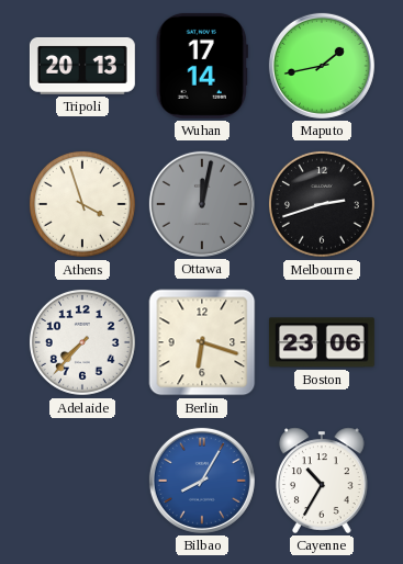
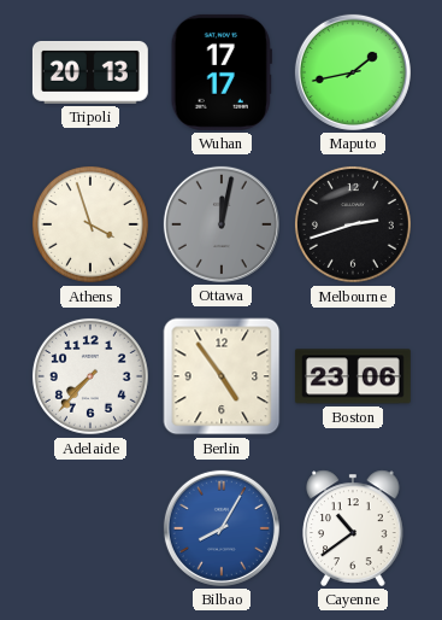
Wuhan: 17:14 -> 17:17 (222, 72)
Berlin: 6:18 -> 4:54 (222, 376)
Cayenne: 10:35 -> 10:39 (353, 528)
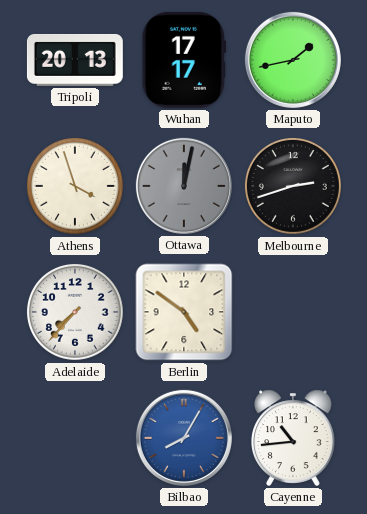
Berlin: 4:54 -> 4:51 (184, 312)
Boston: 23:06 -> none (353, 376)
Cayenne: 10:39 -> 10:44 (293, 438)
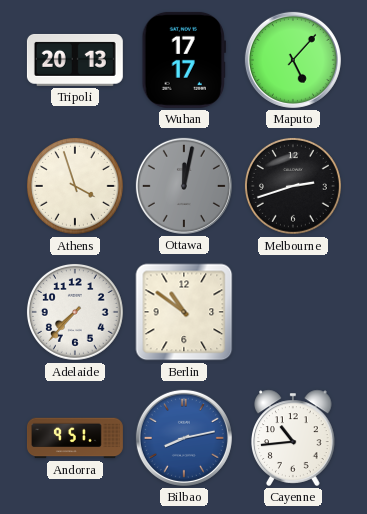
Maputo: 1:43 -> 5:07 (293, 60)
Berlin: 4:51 -> 10:51 (184, 312)
Andorra: none -> 9:51 (75, 438)
Bilbao: 8:05 -> 8:13 (184, 438)
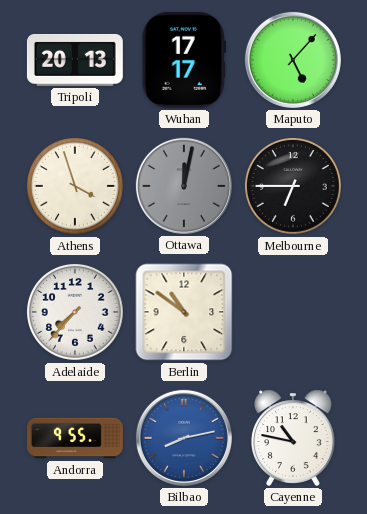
Melbourne: 2:42 -> 6:45 (293, 186)
Andorra: 9:51 -> 9:55 (75, 438)
Cayenne: 10:44 -> 10:47 (293, 438)
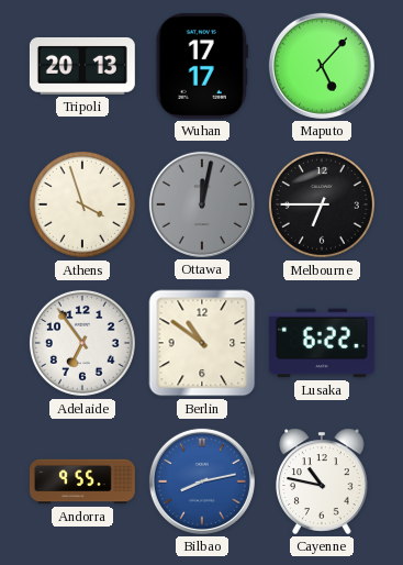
Adelaide: 7:37 -> 6:54 (82, 343)
Lusaka: none -> 6:22 (322, 343)
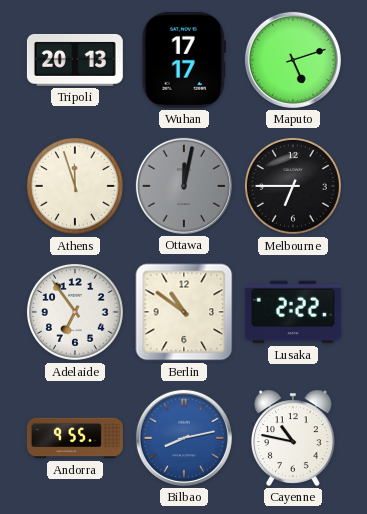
Maputo: 5:07 -> 5:12 (293, 60)
Athens: 3:57 -> 11:57 (75, 186)
Lusaka: 6:22 -> 2:22 (293, 312)
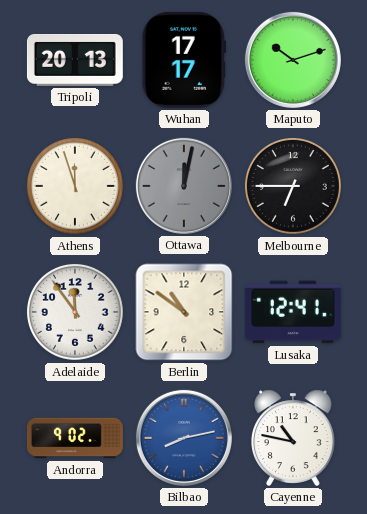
Maputo: 5:12 -> 10:12 (293, 60)
Adelaide: 6:54 -> 11:54 (75, 312)
Lusaka: 2:22 -> 12:41 (293, 312)
Andorra: 9:55 -> 9:02 (75, 438)
